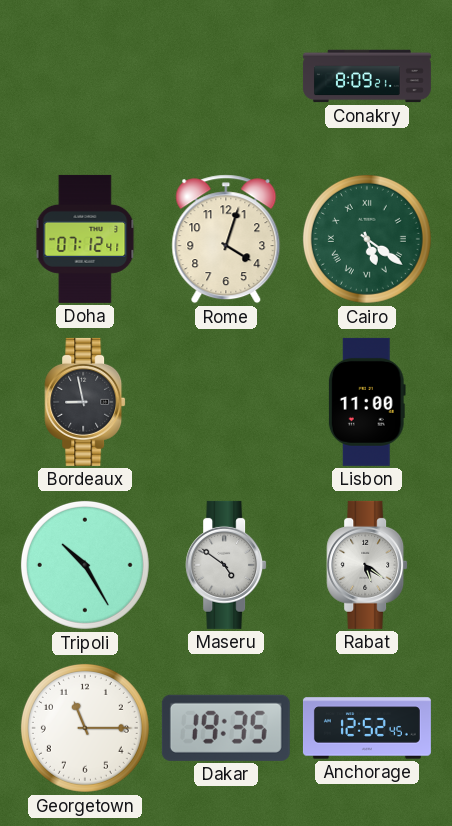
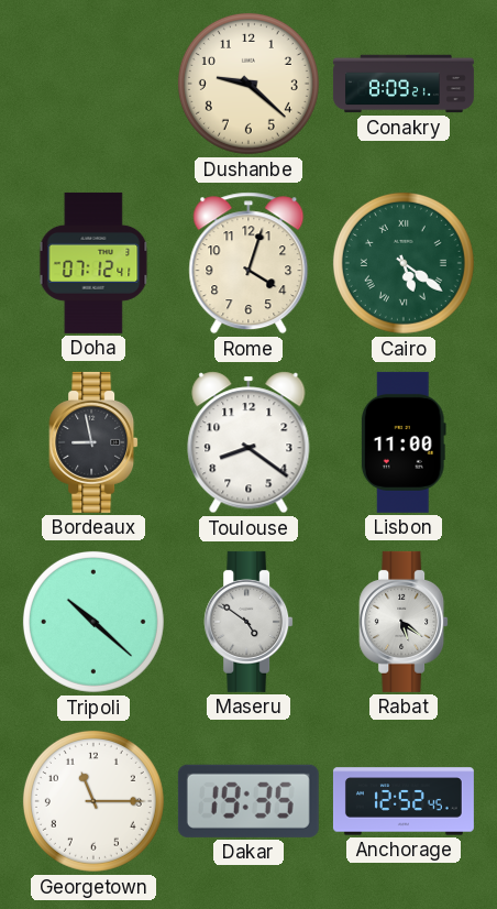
Dushanbe: none -> 9:22 (248, 84)
Toulouse: none -> 8:21 (248, 442)
Tripoli: 10:25 -> 10:22 (93, 622)
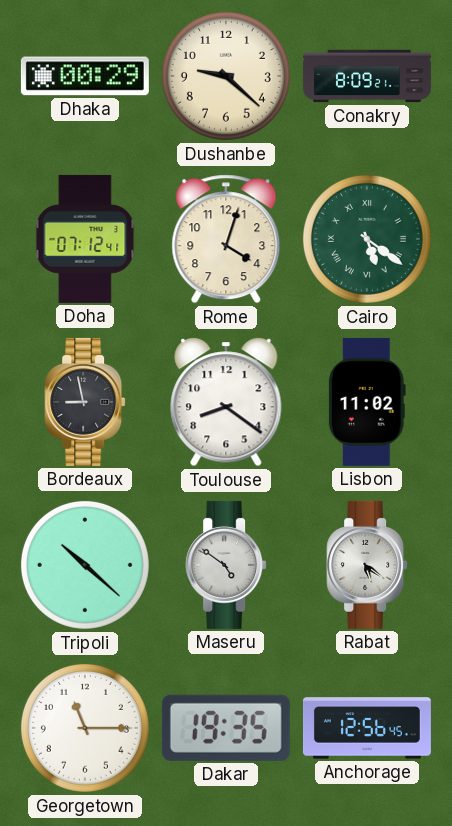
Dhaka: none -> 00:29 (85, 76)
Lisbon: 11:00 -> 11:02 (367, 402)
Anchorage: 12:52 -> 12:56 (367, 728)
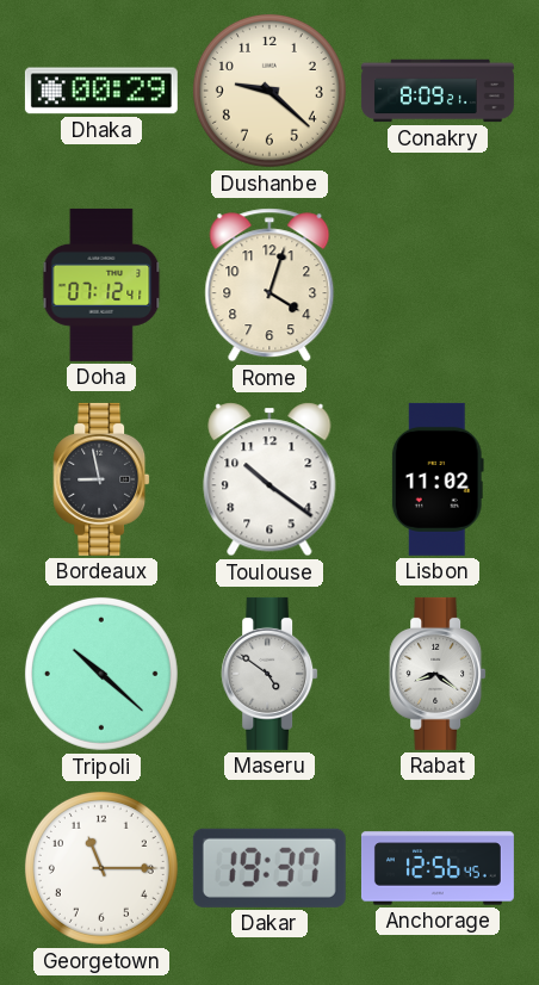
Cairo: 5:21 -> none (367, 239)
Toulouse: 8:21 -> 10:21 (269, 479)
Rabat: 5:21 -> 8:21 (438, 674)
Dakar: 19:35 -> 19:37 (269, 868)
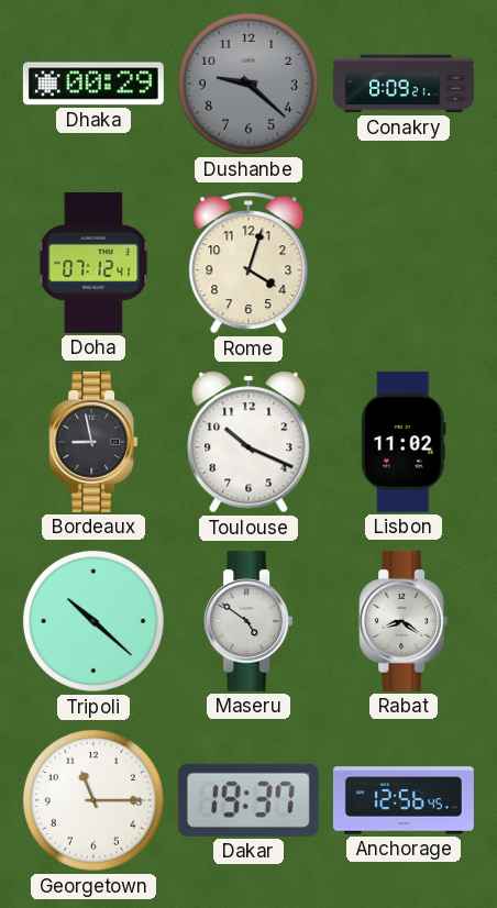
Dushanbe dial: cream -> grey (248, 84)
Toulouse: 10:21 -> 10:19 (248, 442)
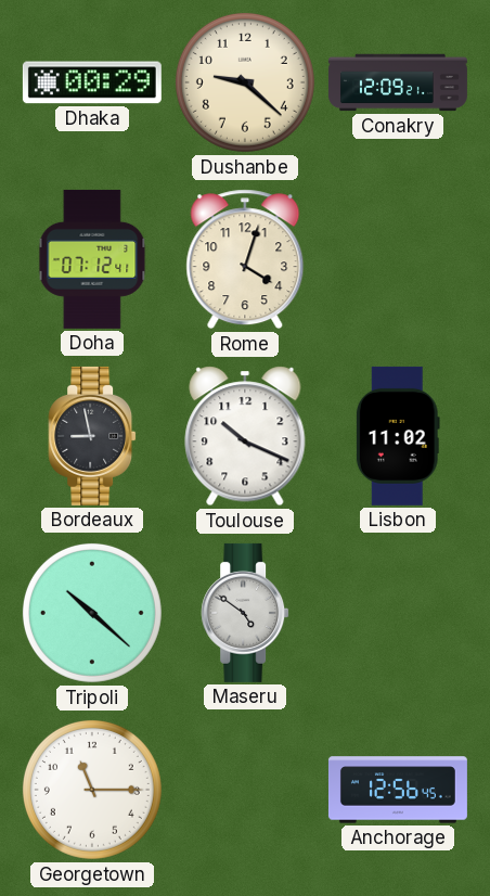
Dushanbe dial: grey -> cream (245, 82)
Conakry: 8:09 -> 12:09 (398, 82)
Rabat: 8:21 -> none (404, 621)
Dakar: 19:37 -> none (248, 800)
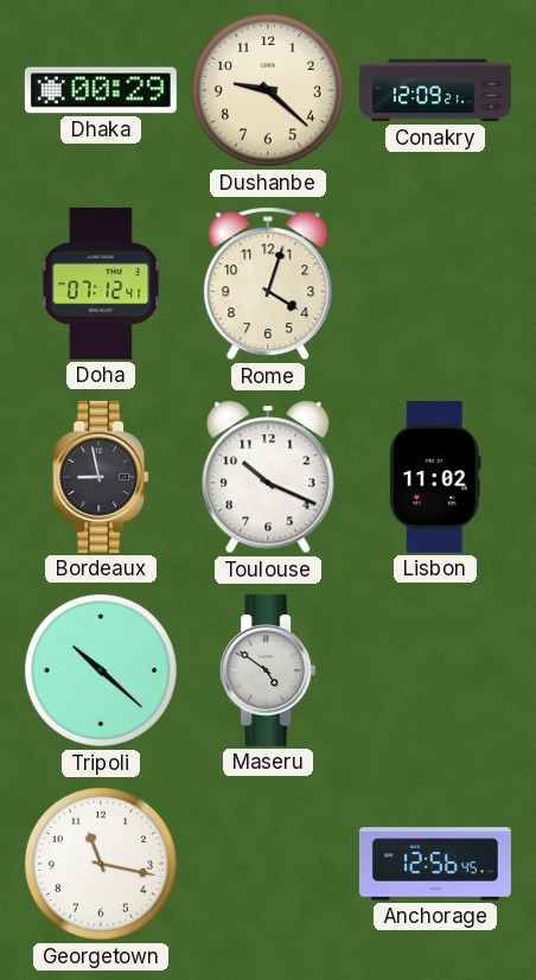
Georgetown: 11:15 -> 11:17 (101, 864)
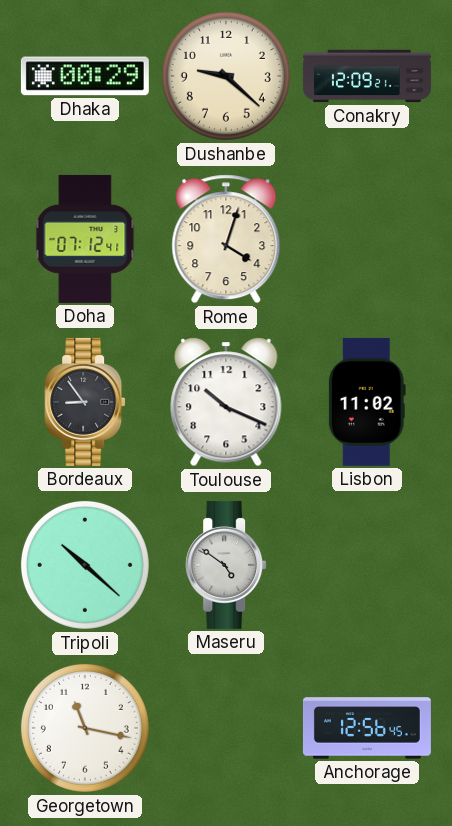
Bordeaux: 8:58 -> 8:54 (85, 402)
